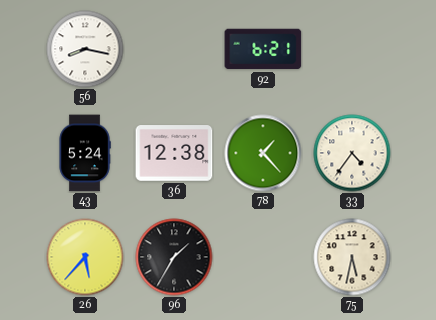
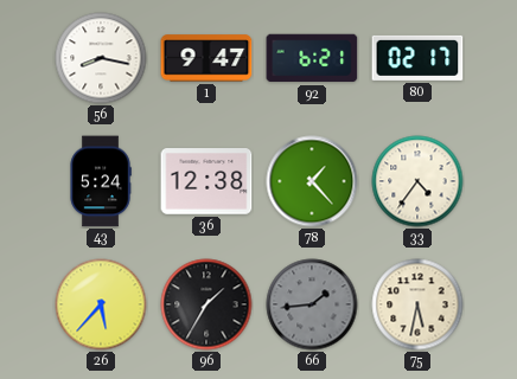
1: none -> 9:47 (206, 58)
80: none -> 02:17 (417, 58)
66: none -> 1:44 (312, 304)
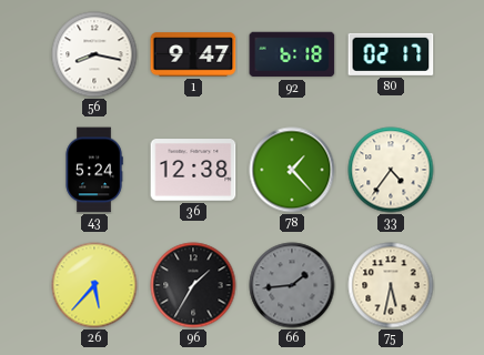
92: 6:21 -> 6:18 (292, 54)
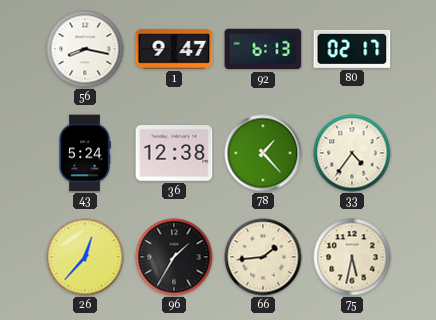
92: 6:18 -> 6:13 (263, 49)
26: 5:37 -> 12:37 (85, 257)
66 dial: grey -> cream (263, 257)
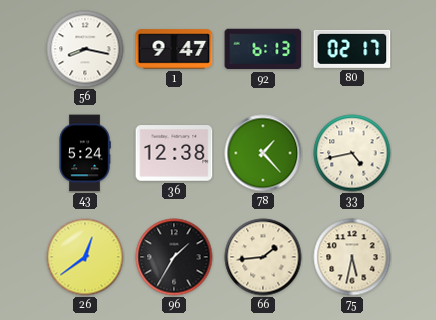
33: 4:36 -> 4:43 (352, 153)
26: 12:37 -> 12:39 (85, 257)
